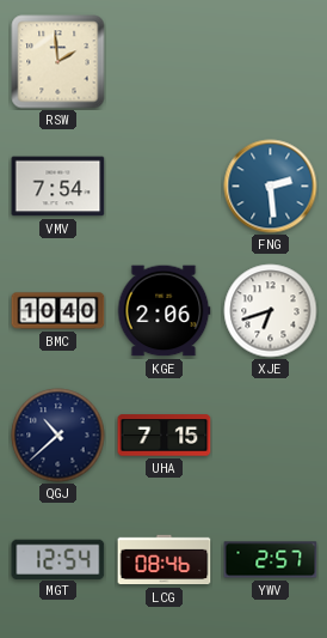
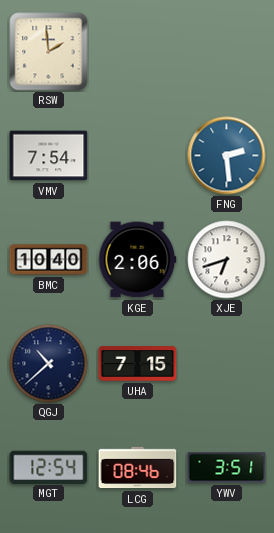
YWV: 2:57 -> 3:51 (227, 468)
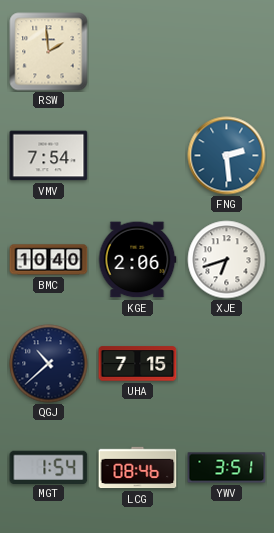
MGT: 12:54 -> 1:54 (49, 467)
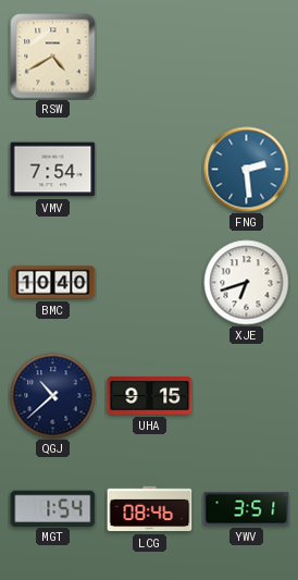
RSW: 1:59 -> 4:40 (53, 57)
KGE: 2:06 -> none (137, 260)
UHA: 7:15 -> 9:15 (150, 396)
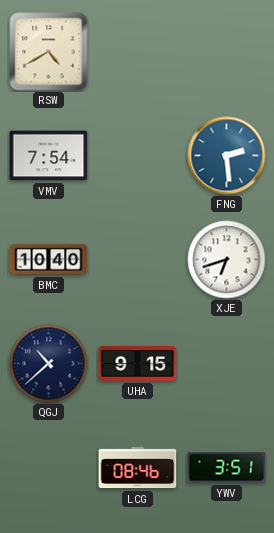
MGT: 1:54 -> none (53, 508)
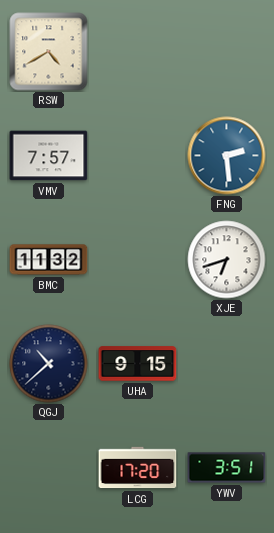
VMV: 7:54 -> 7:57 (49, 156)
BMC: 10:40 -> 11:32 (49, 260)
LCG: 08:46 -> 17:20 (138, 468)
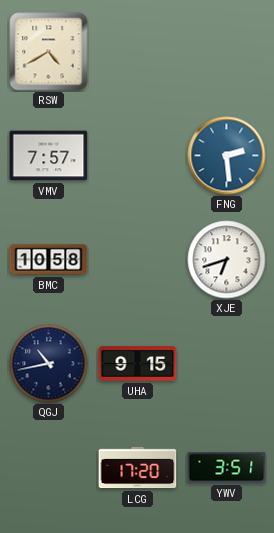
BMC: 11:32 -> 10:58 (49, 260)
QGJ: 10:38 -> 10:43 (49, 364)
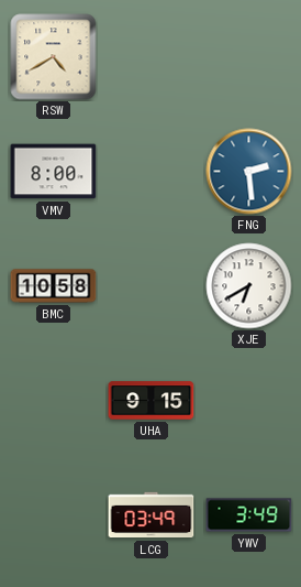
VMV: 7:57 -> 8:00 (54, 172)
XJE: 6:42 -> 6:40 (249, 286)
QGJ: 10:43 -> none (49, 364)
LCG: 17:20 -> 03:49 (152, 515)
YWV: 3:51 -> 3:49 (249, 515)
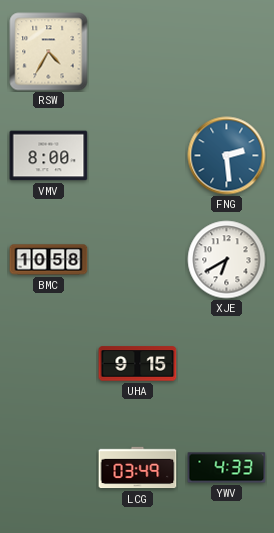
RSW: 4:40 -> 4:35 (49, 52)
YWV: 3:49 -> 4:33 (227, 468)
